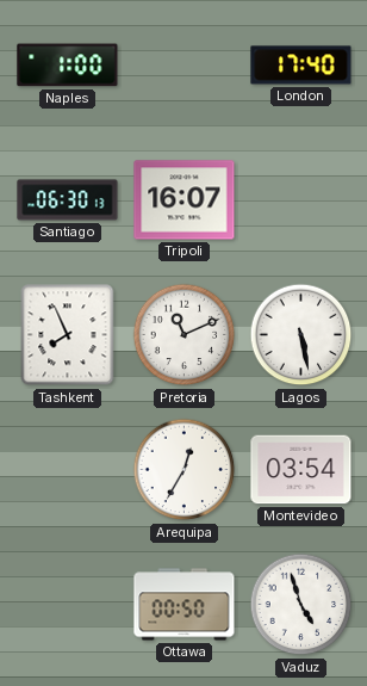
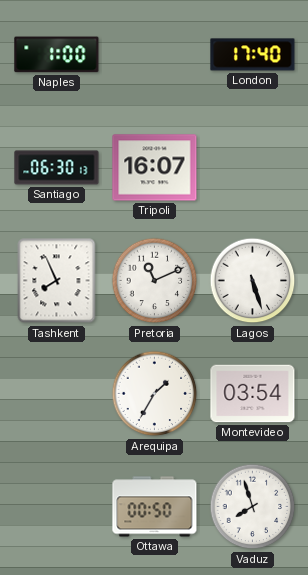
Lagos: 5:28 -> 5:27 (253, 281)
Arequipa: 12:35 -> 1:35 (155, 394)
Vaduz: 4:57 -> 7:57 (253, 507)
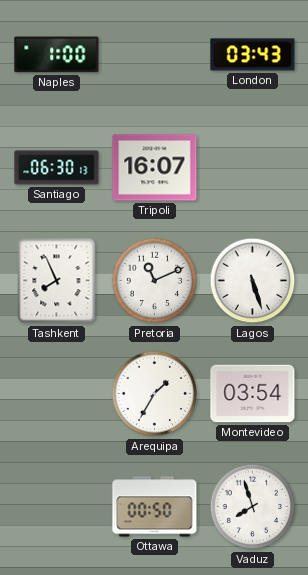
London: 17:40 -> 03:43 (253, 55)
